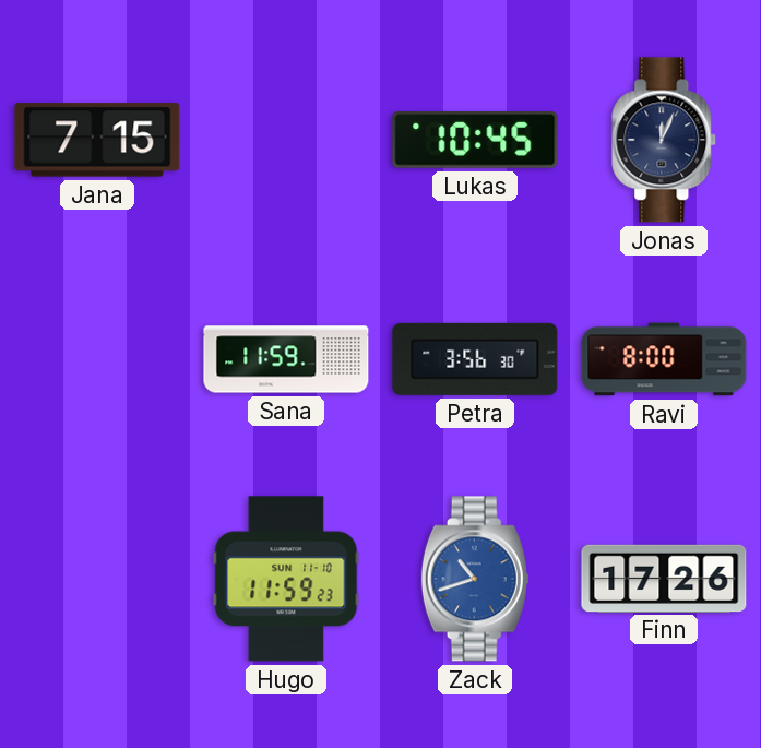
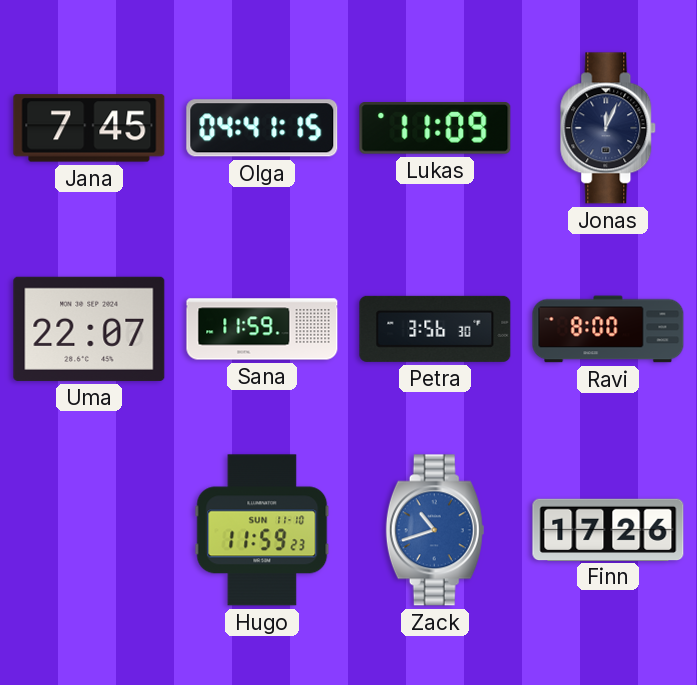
Jana: 7:15 -> 7:45 (89, 128)
Olga: none -> 04:41 (262, 128)
Lukas: 10:45 -> 11:09 (435, 129)
Uma: none -> 22:07 (89, 329)
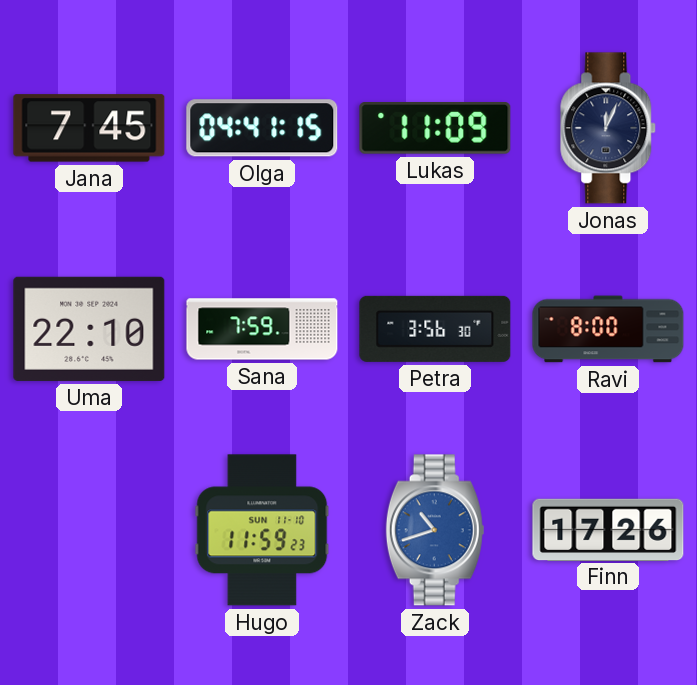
Uma: 22:07 -> 22:10 (89, 329)
Sana: 11:59 -> 7:59 (262, 329)
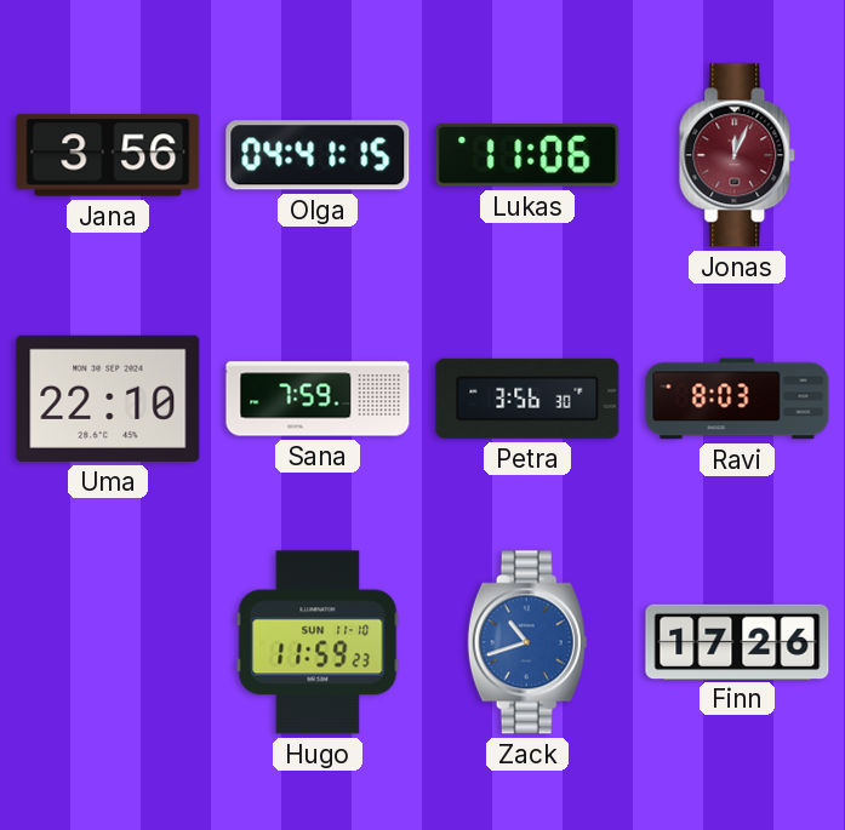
Jana: 7:45 -> 3:56 (108, 155)
Lukas: 11:09 -> 11:06 (527, 156)
Jonas dial: navy -> burgundy (738, 155)
Ravi: 8:00 -> 8:03 (737, 399)
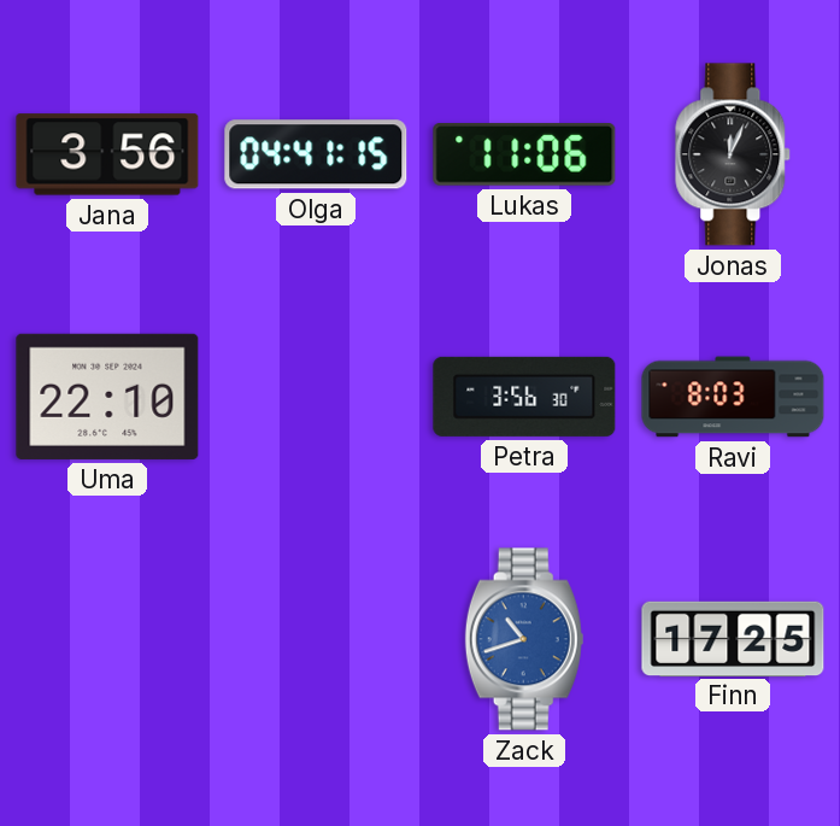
Jonas dial: burgundy -> black (734, 154)
Sana: 7:59 -> none (318, 399)
Hugo: 11:59 -> none (318, 642)
Finn: 17:26 -> 17:25 (733, 638)
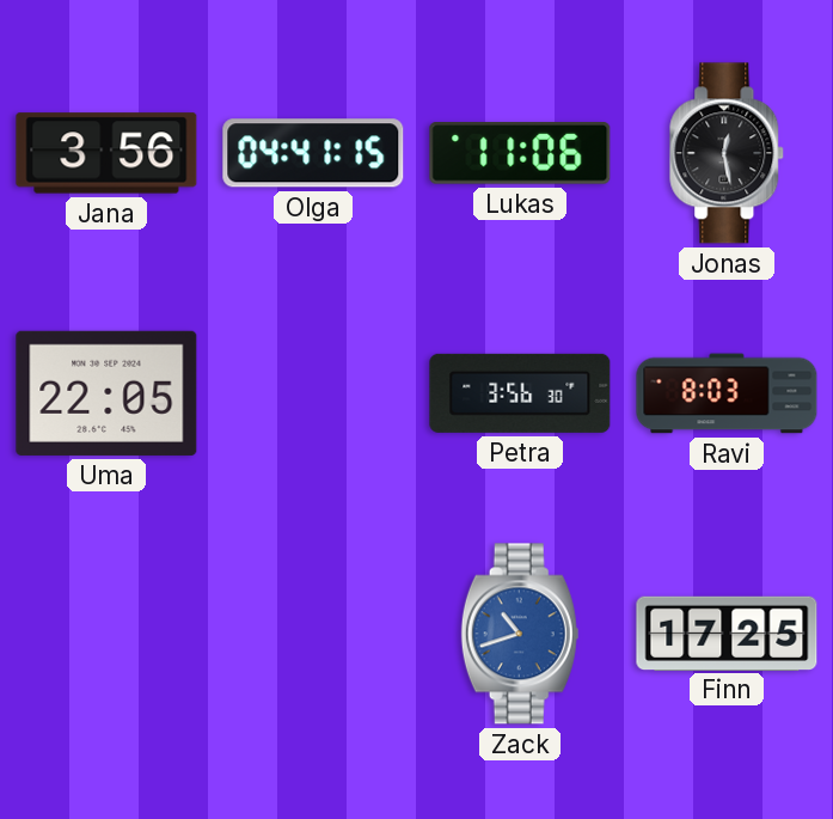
Jonas: 12:04 -> 12:28 (728, 153)
Uma: 22:10 -> 22:05 (106, 393)
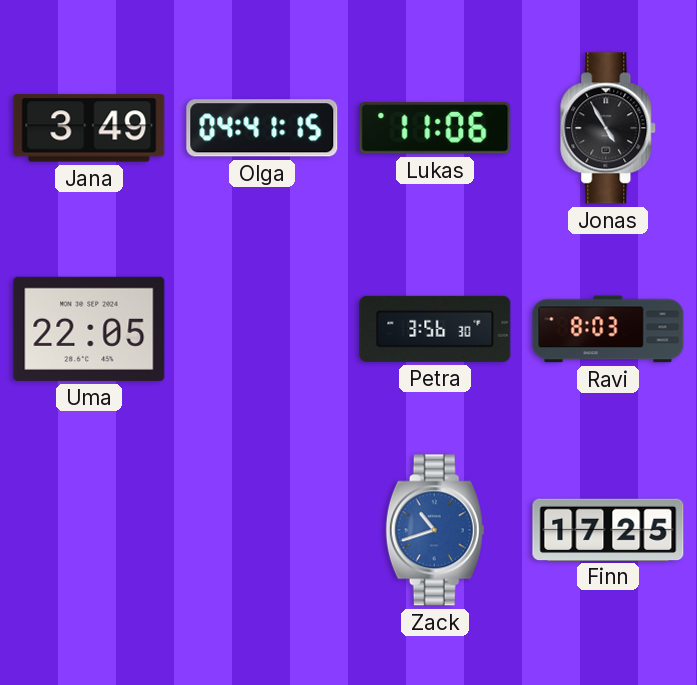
Jana: 3:56 -> 3:49 (89, 128)
Jonas: 12:28 -> 4:55 (609, 128)
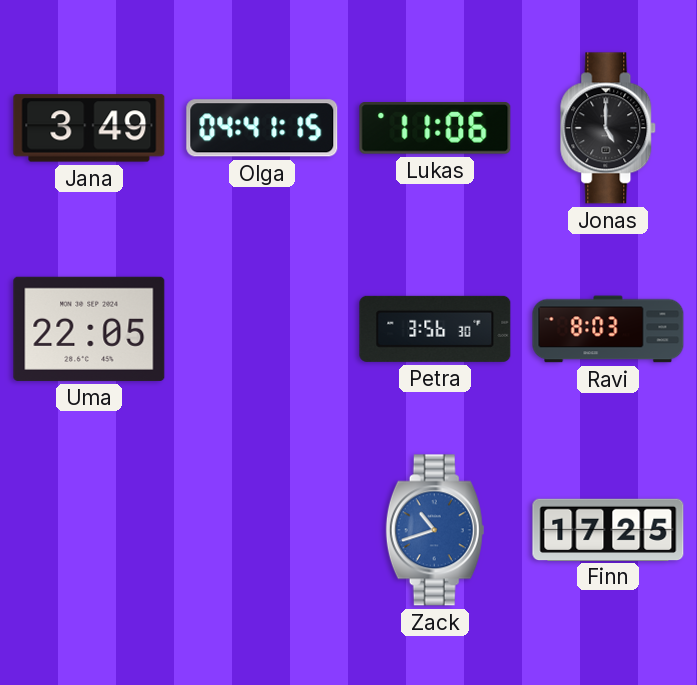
Jonas: 4:55 -> 5:00 (609, 128)
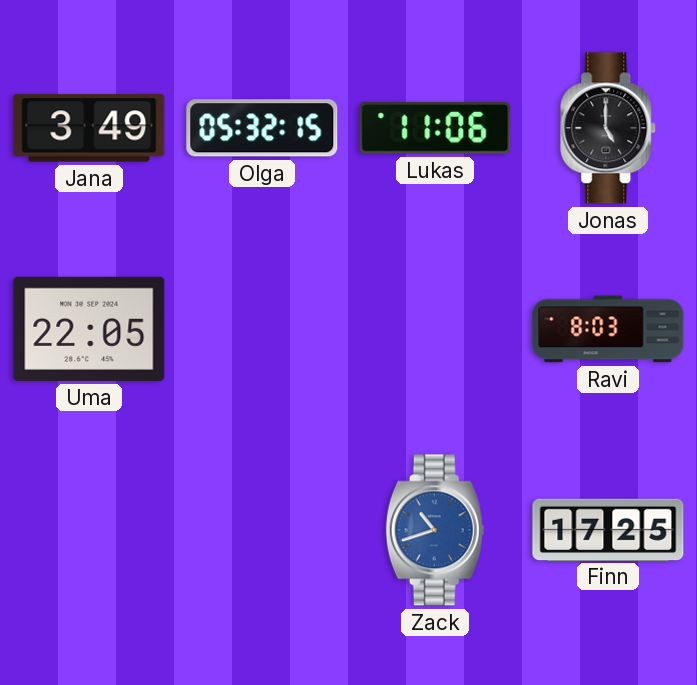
Olga: 04:41 -> 05:32 (262, 128)
Petra: 3:56 -> none (435, 329)
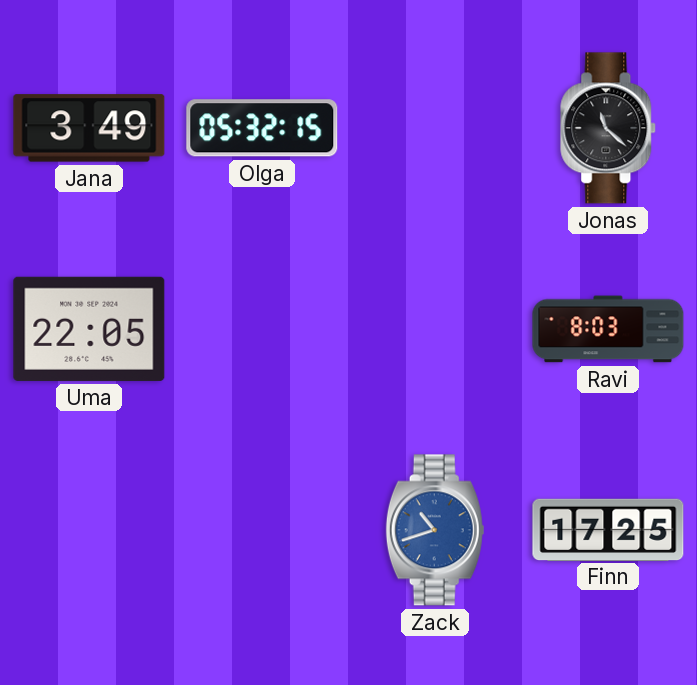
Lukas: 11:06 -> none (435, 129)
Jonas: 5:00 -> 11:22 (609, 128)
